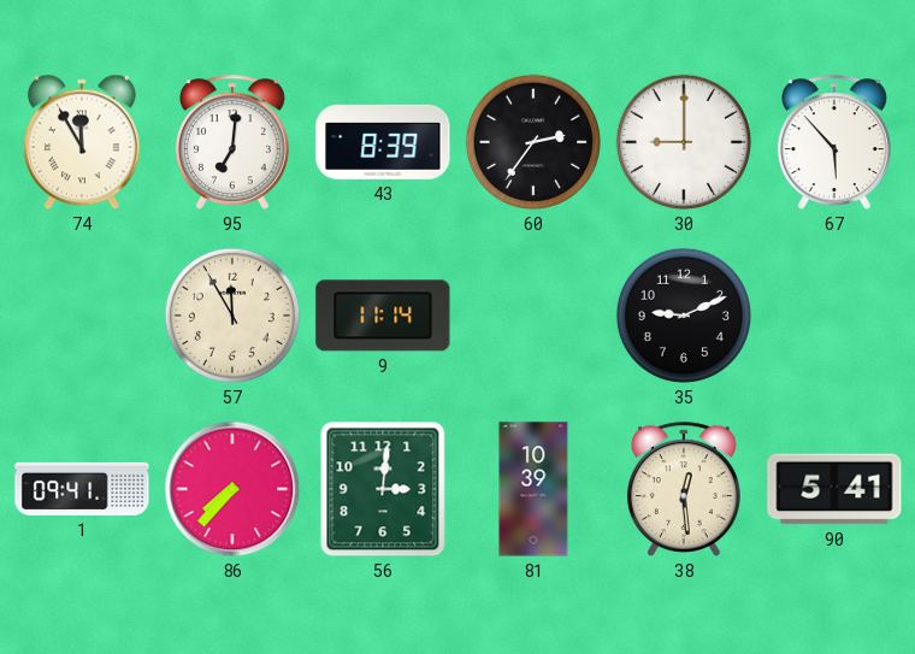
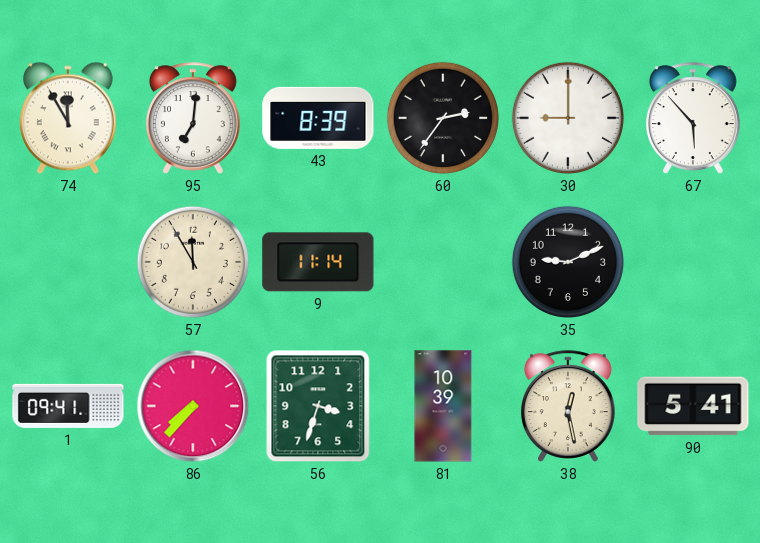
56: 3:01 -> 3:33 (318, 406)
38: 12:29 -> 12:28 (568, 406)
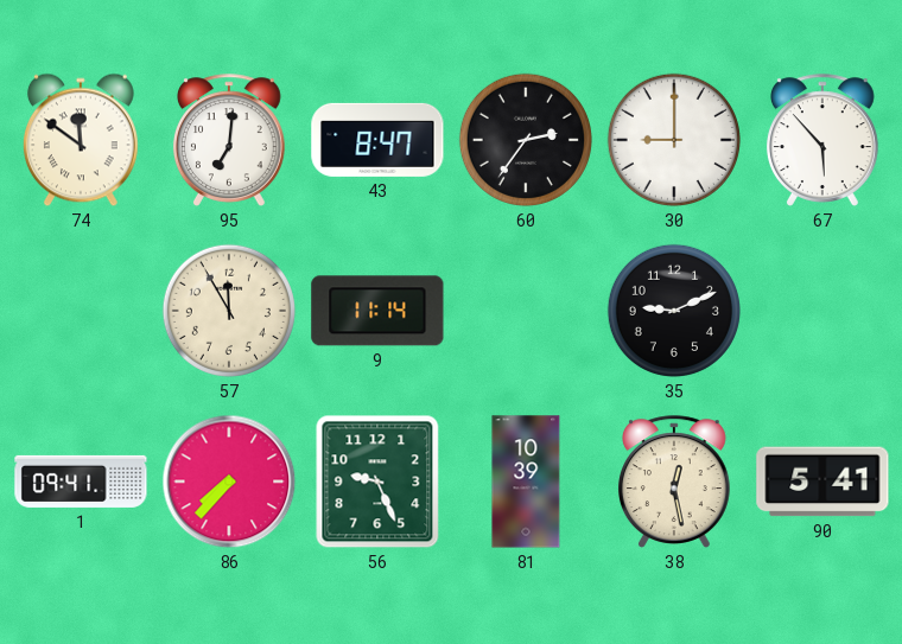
74: 11:55 -> 11:51 (81, 140)
43: 8:39 -> 8:47 (377, 140)
56: 3:33 -> 9:26 (377, 482)
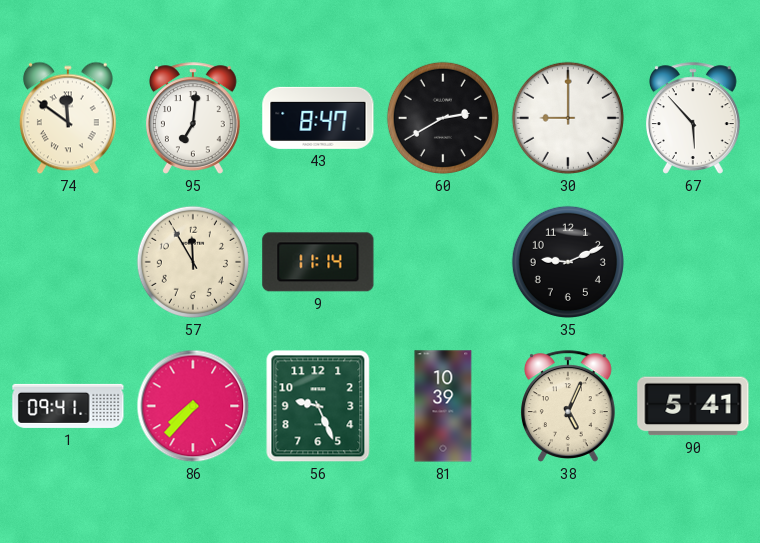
60: 2:36 -> 2:40 (443, 118)
38: 12:28 -> 5:04 (568, 406)
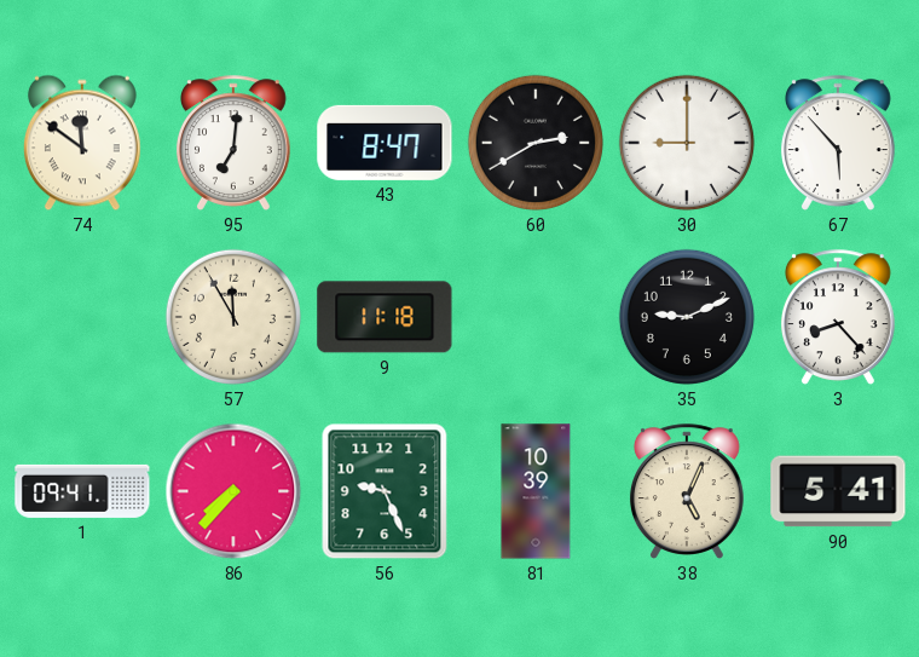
9: 11:14 -> 11:18 (385, 317)
3: none -> 8:23 (838, 317)
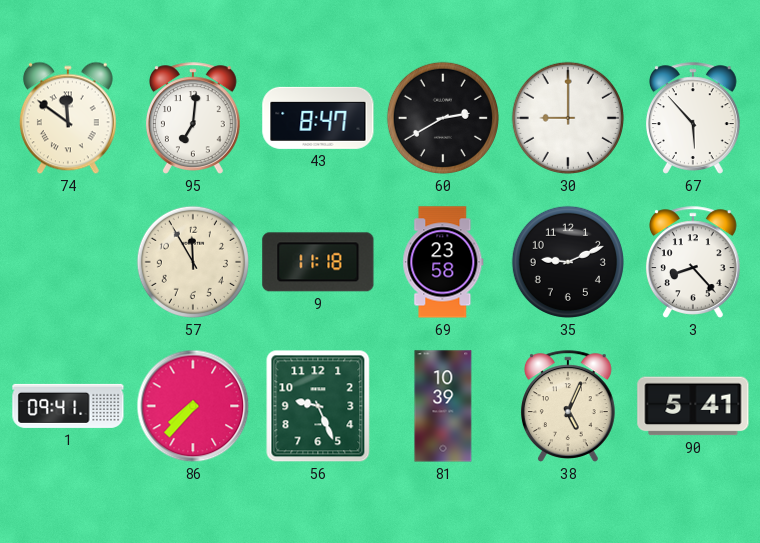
69: none -> 23:58 (443, 262)
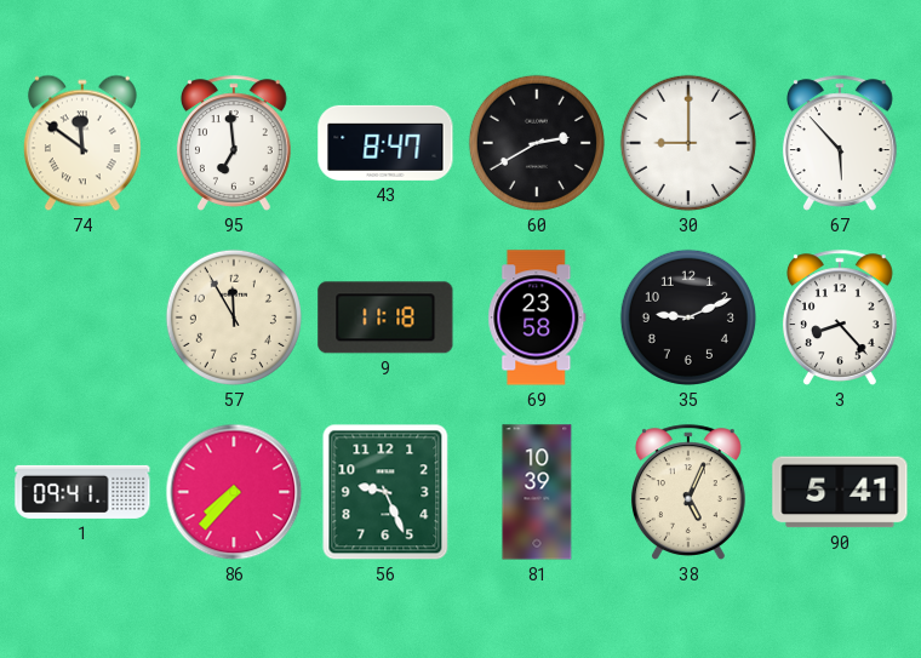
95: 7:01 -> 6:59 (234, 143)
